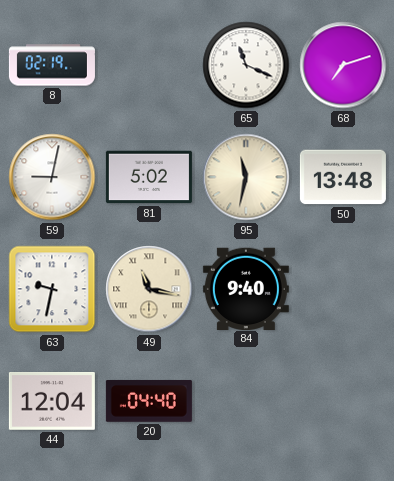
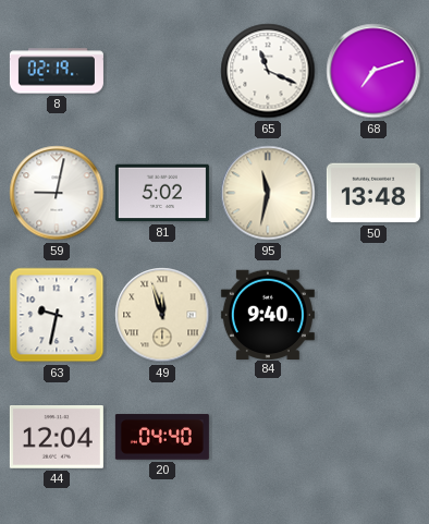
49: 11:17 -> 11:57 (162, 315)
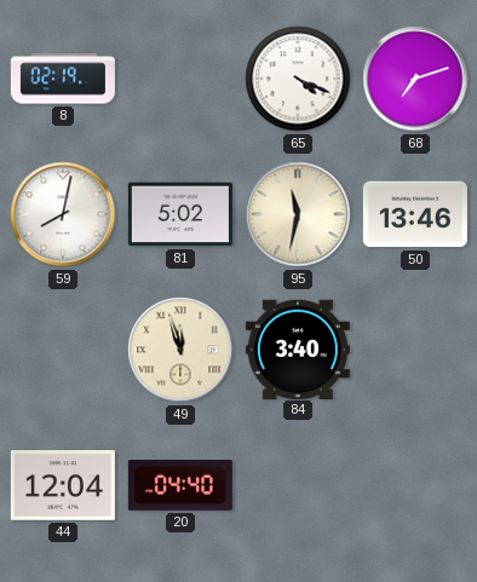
65: 11:19 -> 4:19 (298, 79)
59: 9:02 -> 8:02 (63, 214)
50: 13:48 -> 13:46 (415, 214)
63: 9:32 -> none (57, 315)
84: 9:40 -> 3:40 (298, 348)
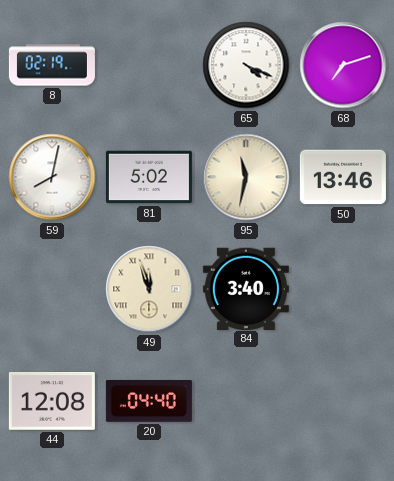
44: 12:04 -> 12:08 (52, 402)
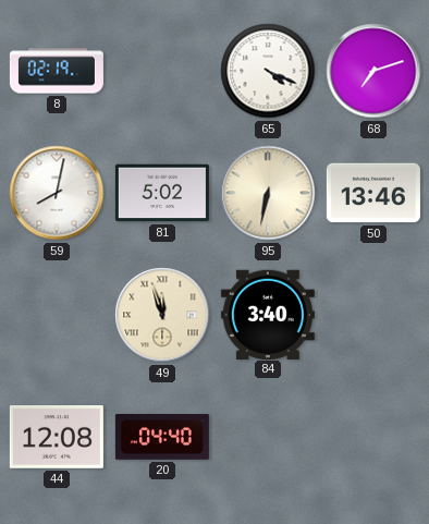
95: 11:32 -> 6:32 (268, 193)
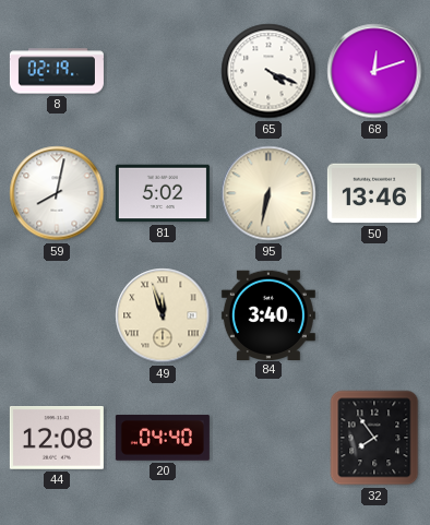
68: 7:12 -> 12:12 (374, 71)
32: none -> 7:54 (374, 438)
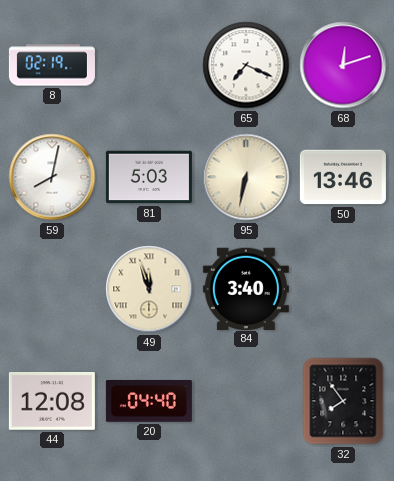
65: 4:19 -> 7:19 (246, 65)
81: 5:02 -> 5:03 (149, 177)
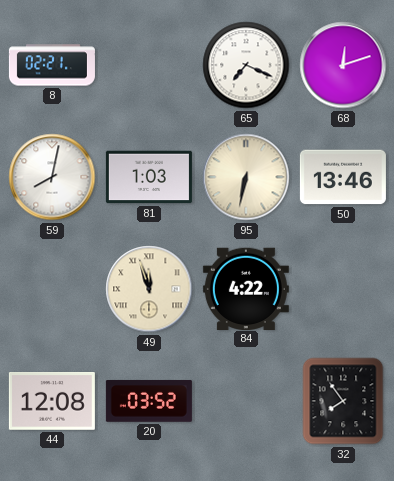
8: 02:19 -> 02:21 (52, 65)
81: 5:03 -> 1:03 (149, 177)
84: 3:40 -> 4:22 (246, 288)
20: 04:40 -> 03:52 (149, 401)
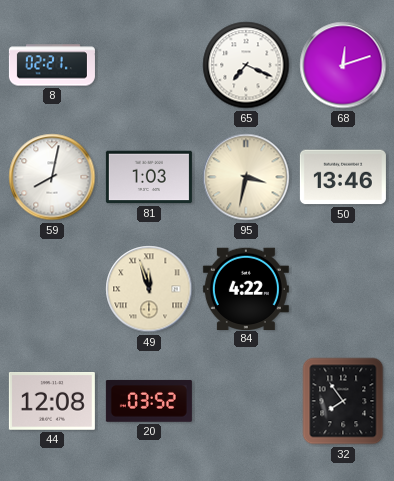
95: 6:32 -> 3:32 (246, 177)
